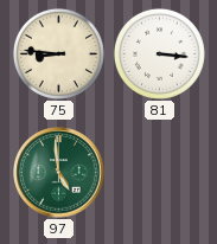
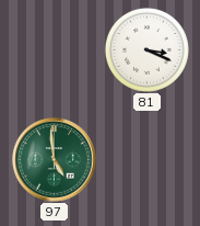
75: 8:46 -> none (58, 53)
81: 3:16 -> 3:19 (146, 49)
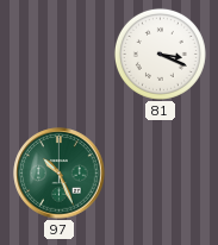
97: 4:59 -> 10:26 (60, 174)
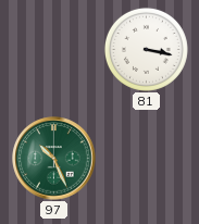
81: 3:19 -> 3:17 (146, 49)
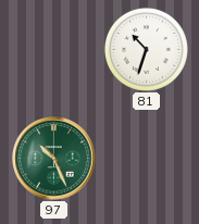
81: 3:17 -> 10:33 (146, 49)
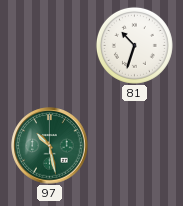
97: 10:26 -> 10:28 (50, 146)
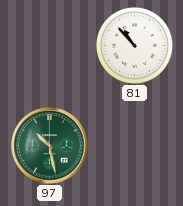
81: 10:33 -> 10:53 (134, 45)
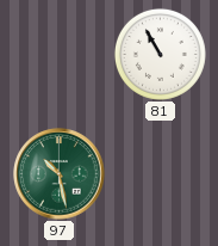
81: 10:53 -> 10:55 (160, 54)
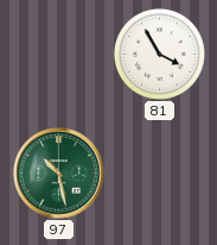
81: 10:55 -> 3:55 (159, 54)
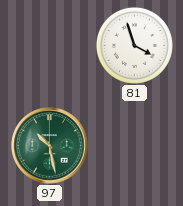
81: 3:55 -> 3:57 (134, 45)
